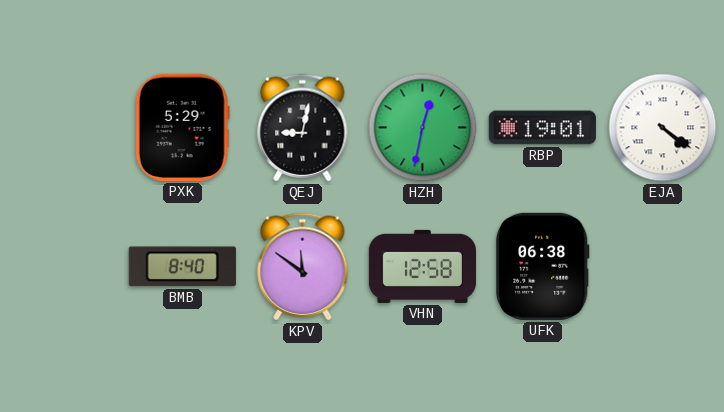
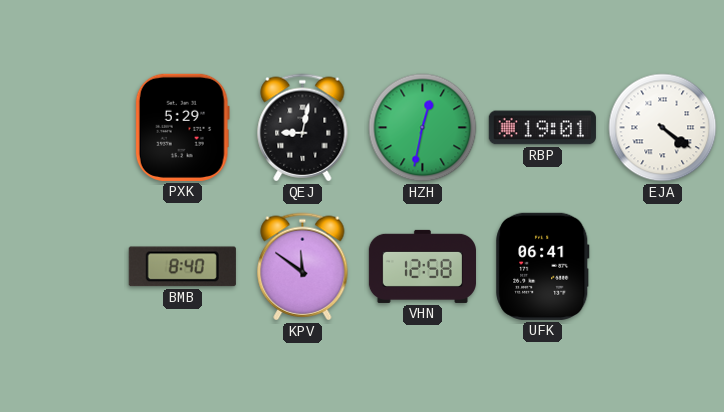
UFK: 06:38 -> 06:41 (543, 266)
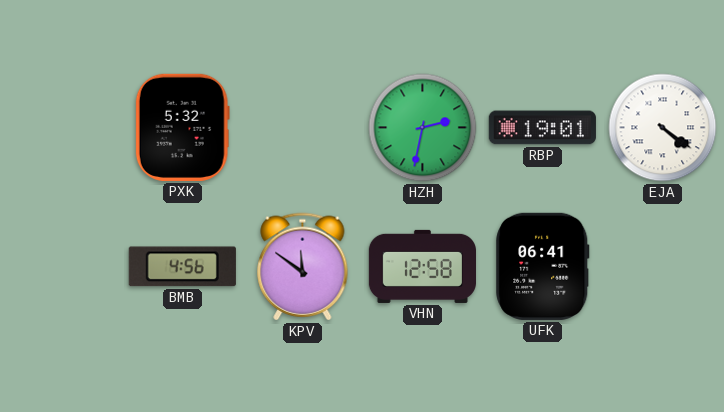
PXK: 5:29 -> 5:32 (182, 127)
QEJ: 9:02 -> none (303, 128)
HZH: 12:32 -> 2:32 (423, 128)
BMB: 8:40 -> 4:56 (182, 267)
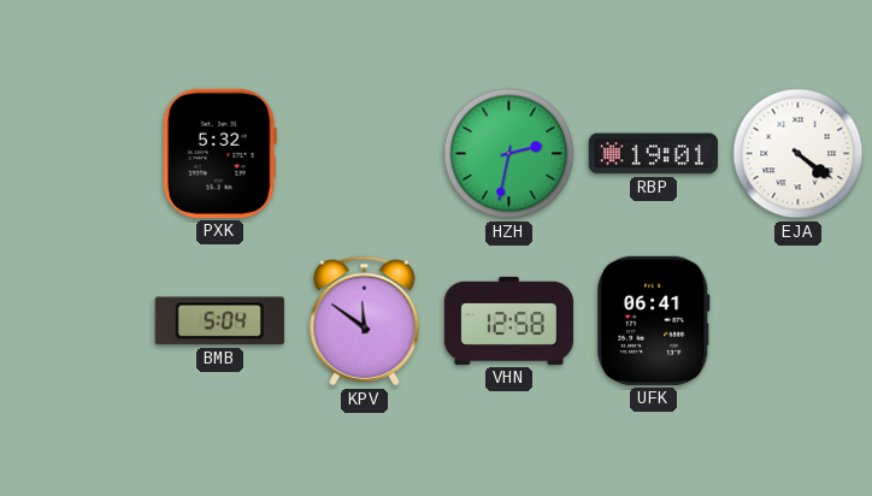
BMB: 4:56 -> 5:04 (219, 321)
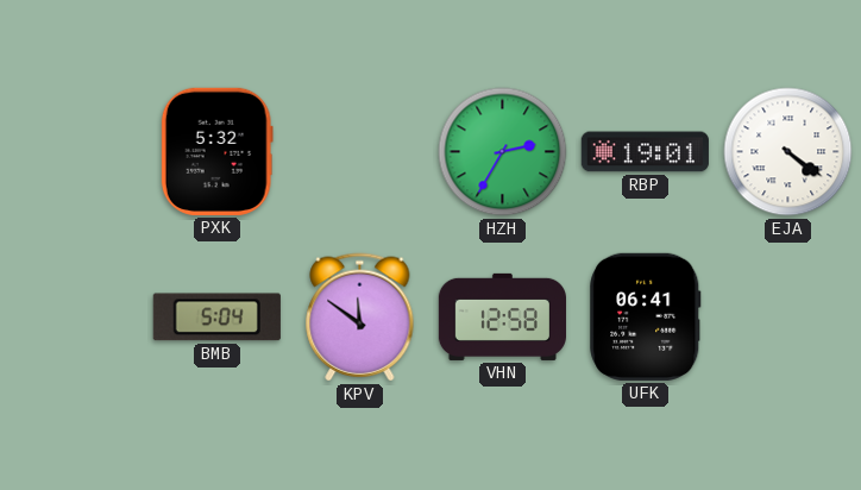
HZH: 2:32 -> 2:35 (503, 152)
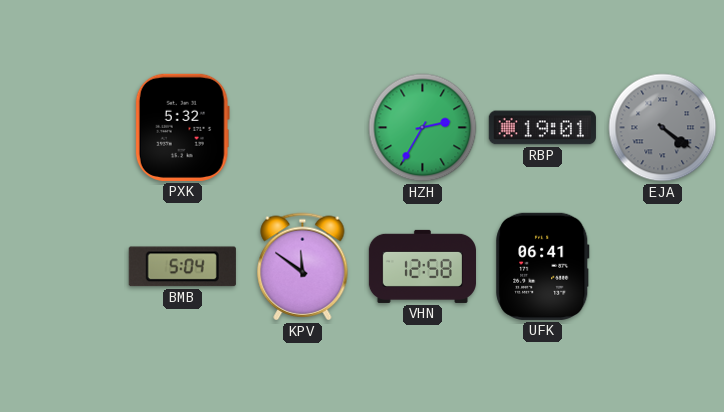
EJA dial: white -> grey (663, 128)
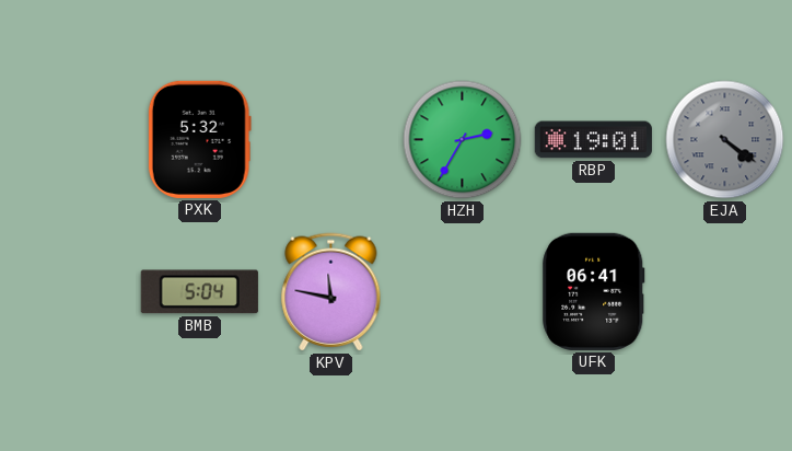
KPV: 11:51 -> 11:47 (331, 292)
VHN: 12:58 -> none (422, 266)
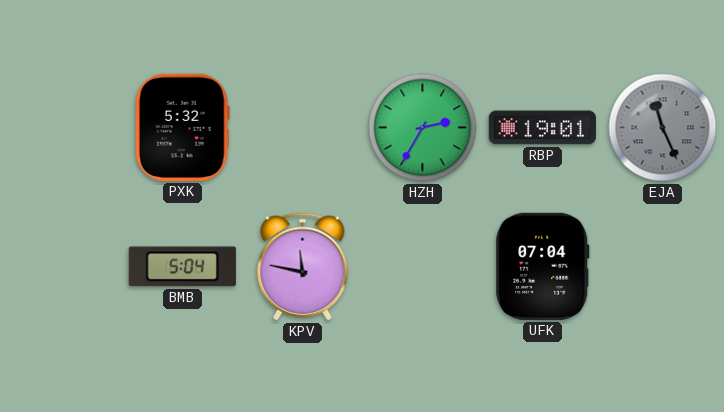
EJA: 4:21 -> 11:26 (663, 128)
UFK: 06:41 -> 07:04 (543, 266)
